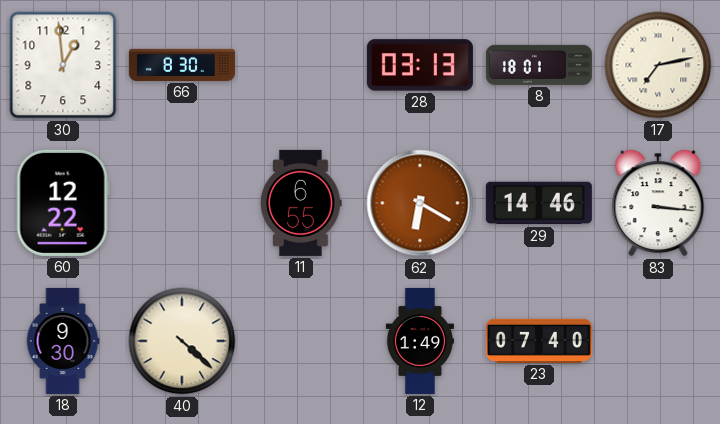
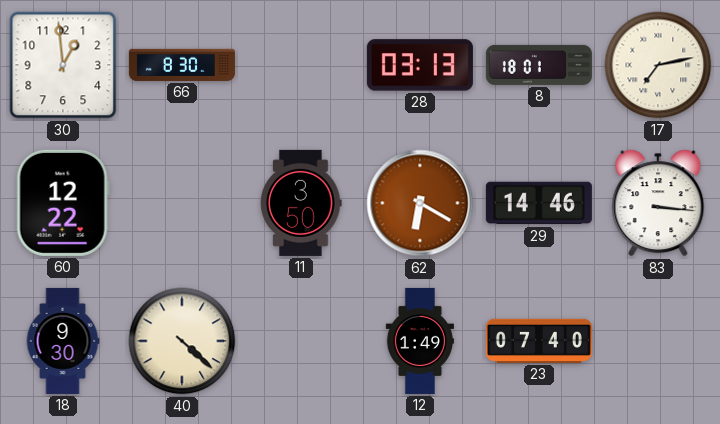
11: 6:55 -> 3:50 (301, 203)
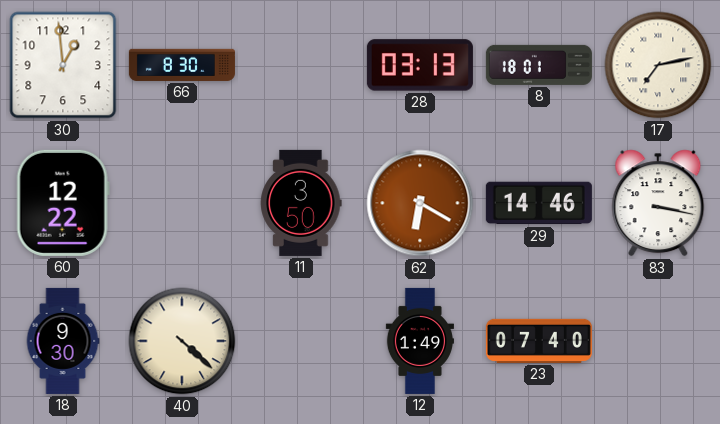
83: 3:16 -> 3:17 (658, 203)
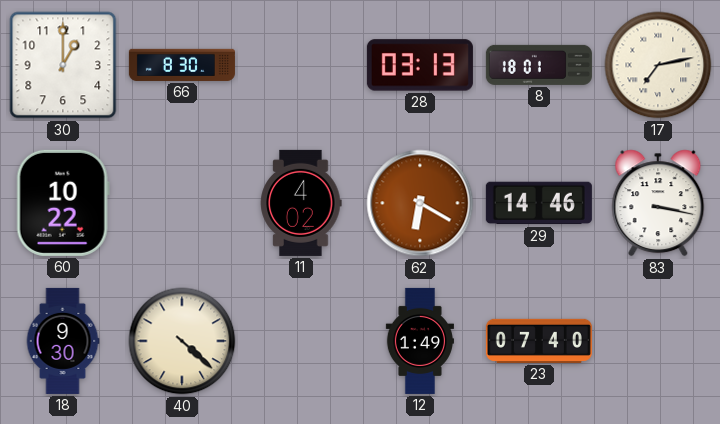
30: 12:59 -> 1:00 (63, 65)
60: 12:22 -> 10:22 (63, 203)
11: 3:50 -> 4:02 (301, 203)
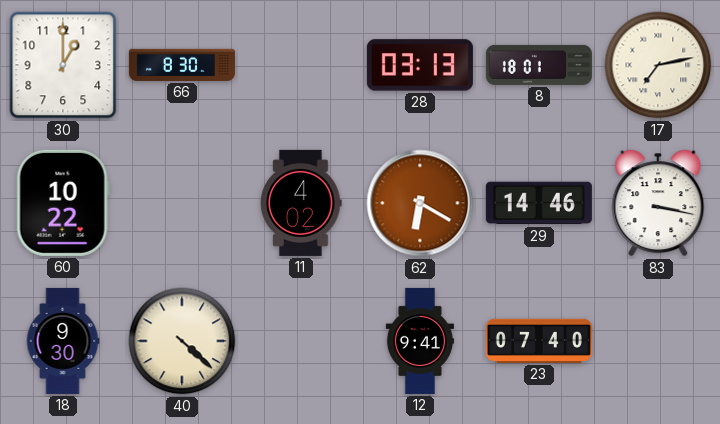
12: 1:49 -> 9:41 (420, 341)
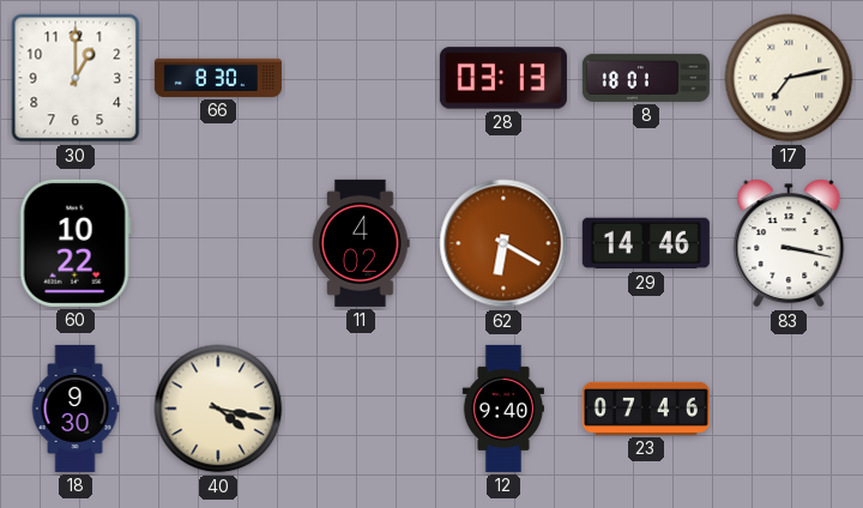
40: 4:22 -> 4:17 (218, 409)
12: 9:41 -> 9:40 (503, 409)
23: 07:40 -> 07:46 (646, 409)
